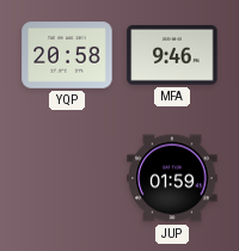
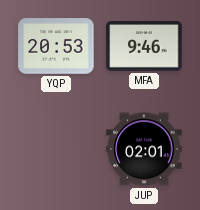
YQP: 20:58 -> 20:53 (56, 46)
JUP: 01:59 -> 02:01 (144, 149)
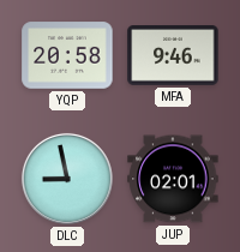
YQP: 20:53 -> 20:58 (67, 55)
DLC: none -> 8:58 (67, 179)
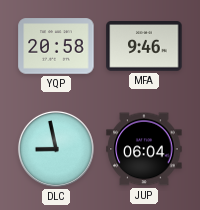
JUP: 02:01 -> 06:04 (144, 149)
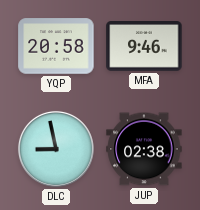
JUP: 06:04 -> 02:38 (144, 149)
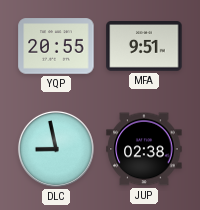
YQP: 20:58 -> 20:55 (56, 46)
MFA: 9:46 -> 9:51 (144, 47)
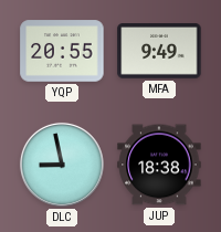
MFA: 9:51 -> 9:49 (159, 52)
JUP: 02:38 -> 18:38 (159, 165)
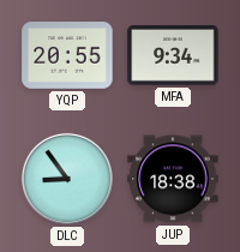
MFA: 9:49 -> 9:34 (173, 56)
DLC: 8:58 -> 8:54 (67, 179)
